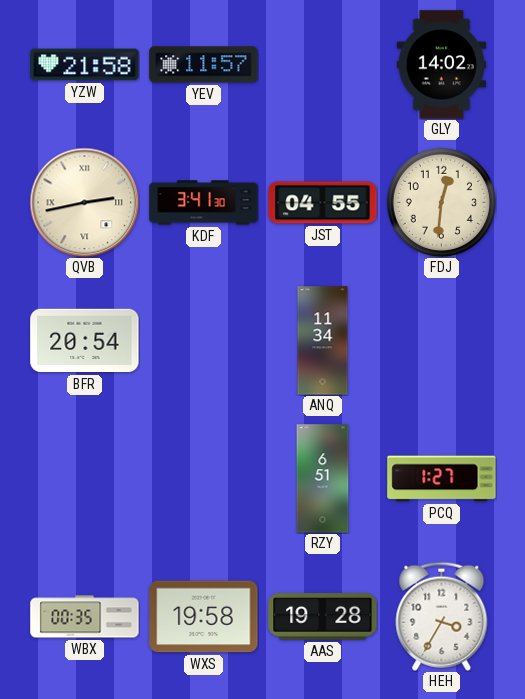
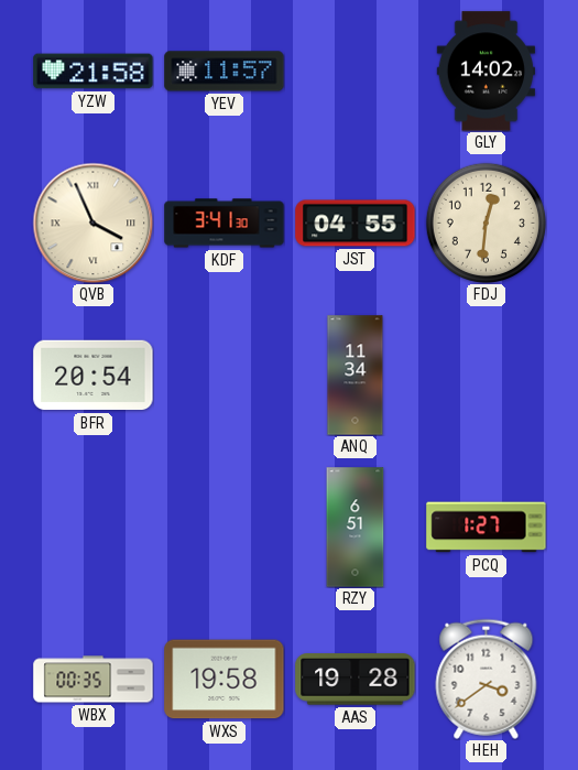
QVB: 2:43 -> 3:56 (92, 223)
HEH: 3:35 -> 3:39 (487, 679)
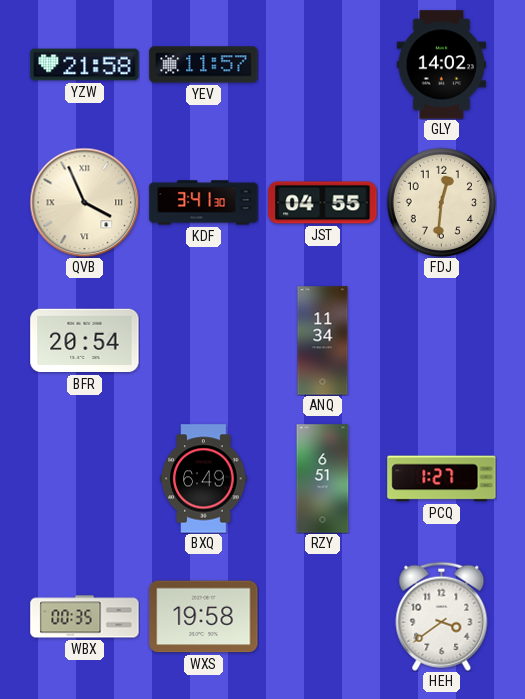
BXQ: none -> 6:49 (204, 479)
AAS: 19:28 -> none (356, 680)
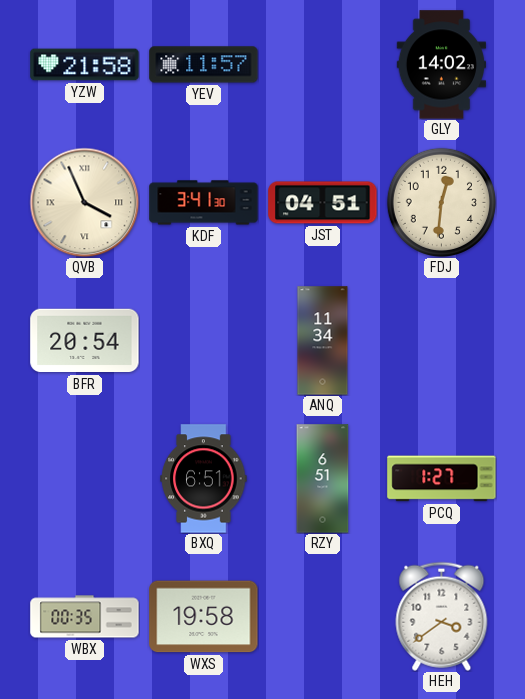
JST: 04:55 -> 04:51 (323, 203)
BXQ: 6:49 -> 6:51 (204, 479)
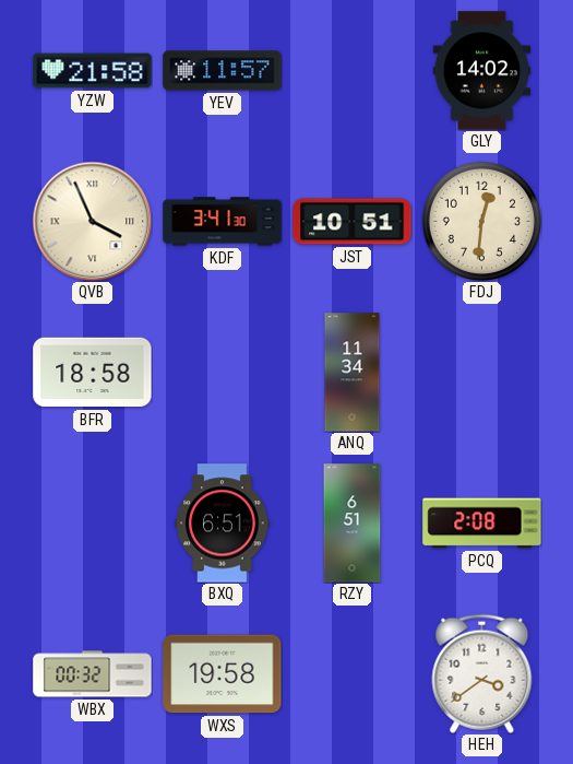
JST: 04:51 -> 10:51 (353, 222)
BFR: 20:54 -> 18:58 (93, 373)
PCQ: 1:27 -> 2:08 (482, 524)
WBX: 00:35 -> 00:32 (93, 674)
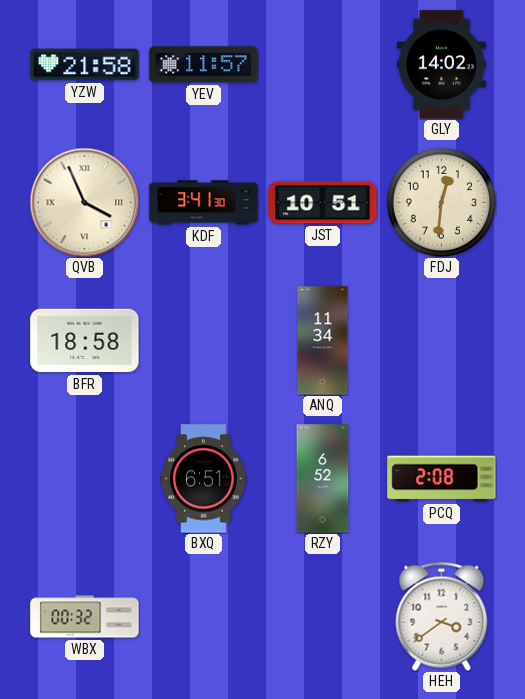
RZY: 6:51 -> 6:52 (323, 479)
WXS: 19:58 -> none (223, 674)
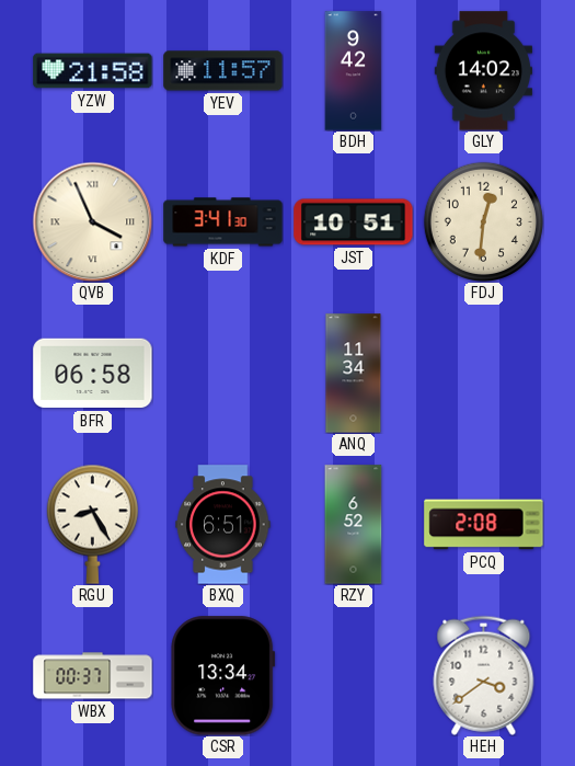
BDH: none -> 9:42 (354, 71)
BFR: 18:58 -> 06:58 (93, 374)
RGU: none -> 8:25 (92, 524)
WBX: 00:32 -> 00:37 (93, 676)
CSR: none -> 13:34 (223, 676)
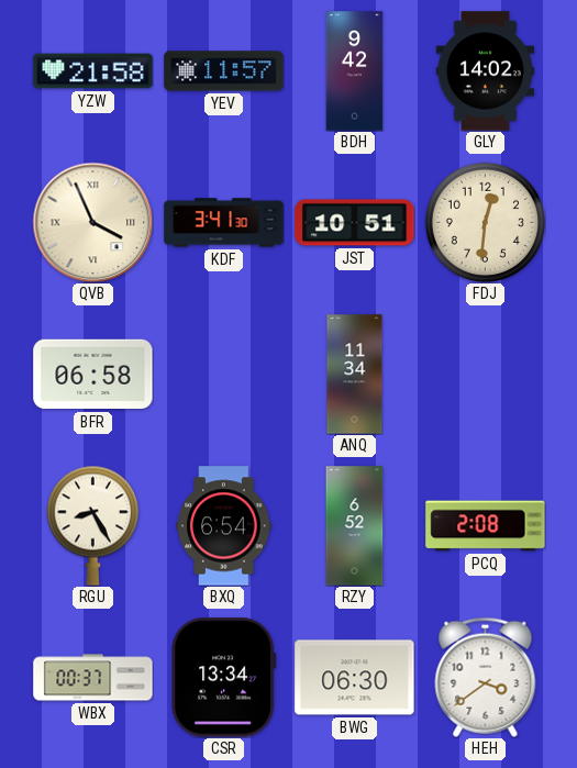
BXQ: 6:51 -> 6:54 (224, 526)
BWG: none -> 06:30 (355, 678)
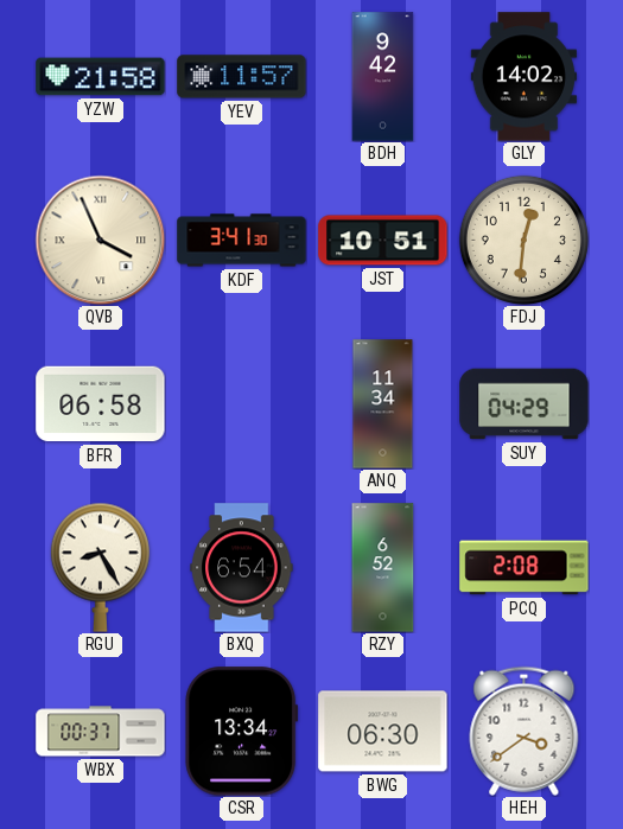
SUY: none -> 04:29 (525, 404)
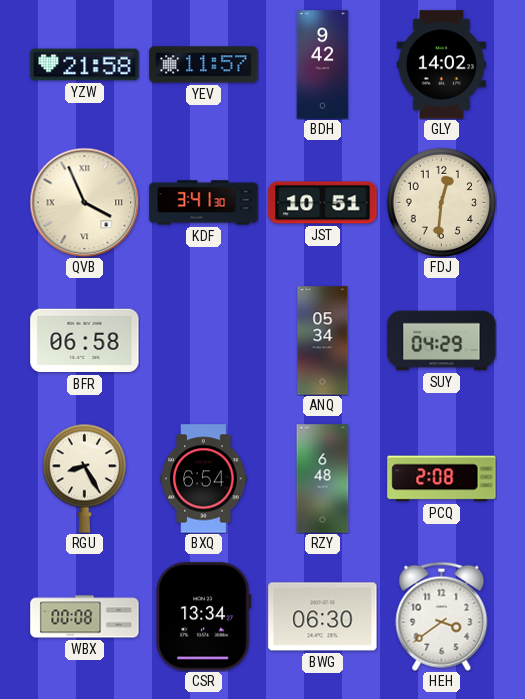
ANQ: 11:34 -> 05:34 (323, 341)
RZY: 6:52 -> 6:48 (323, 479)
WBX: 00:37 -> 00:08 (85, 617)
